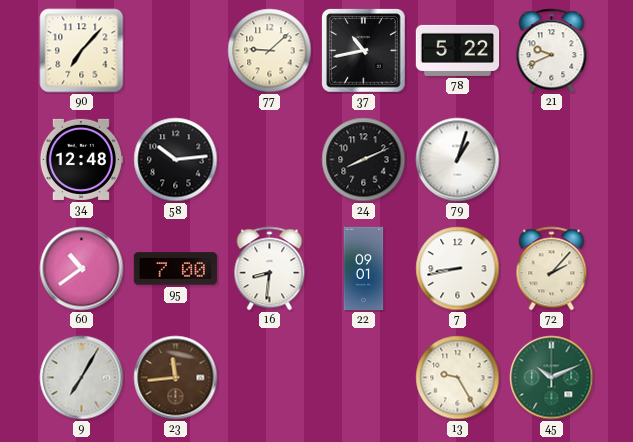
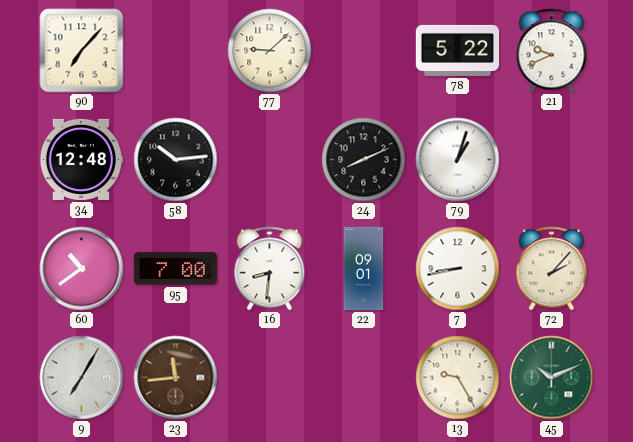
37: 10:43 -> none (364, 51)
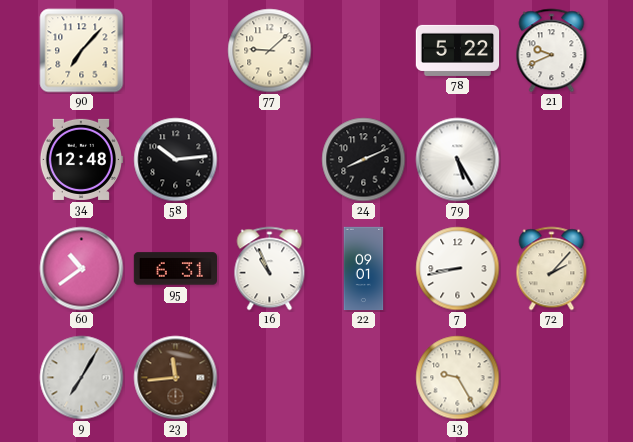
79: 1:03 -> 5:25 (458, 160)
95: 7:00 -> 6:31 (175, 269)
16: 8:31 -> 10:56 (270, 269)
45: 10:11 -> none (552, 378)
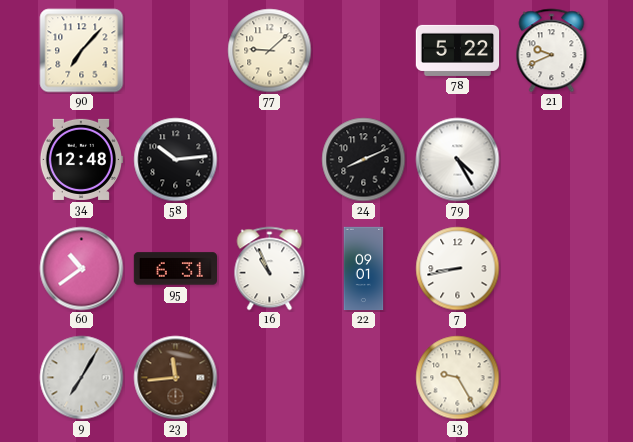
79: 5:25 -> 4:25 (458, 160)
72: 2:07 -> none (552, 269)
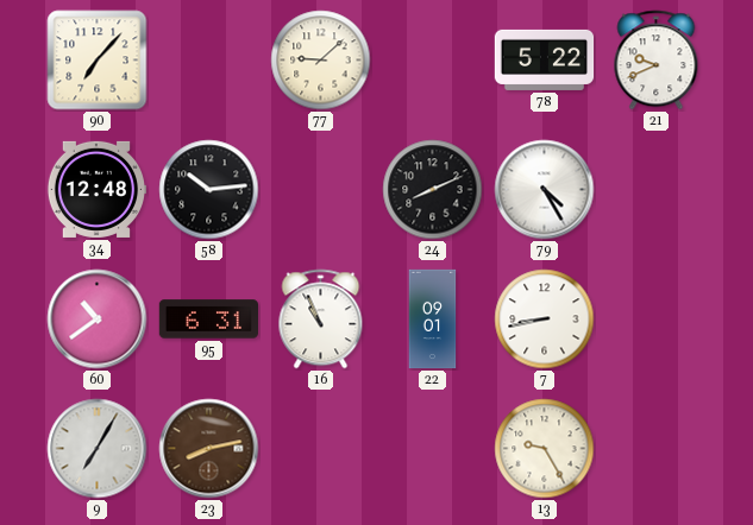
23: 11:44 -> 8:13 (209, 449)
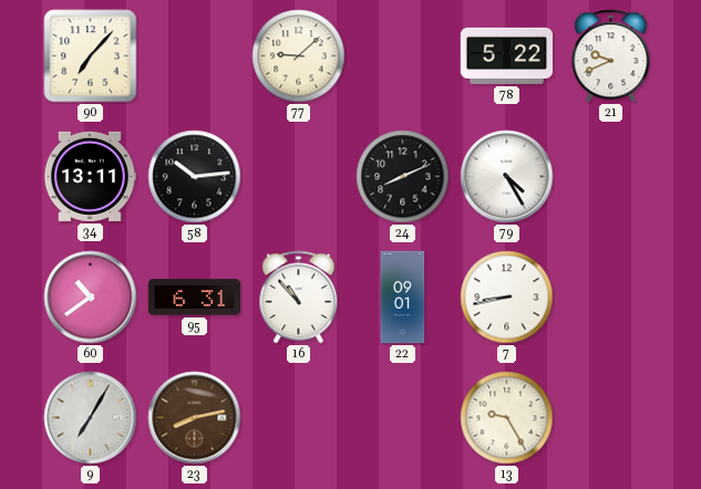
34: 12:48 -> 13:11 (89, 176)
16: 10:56 -> 10:53 (299, 298)
